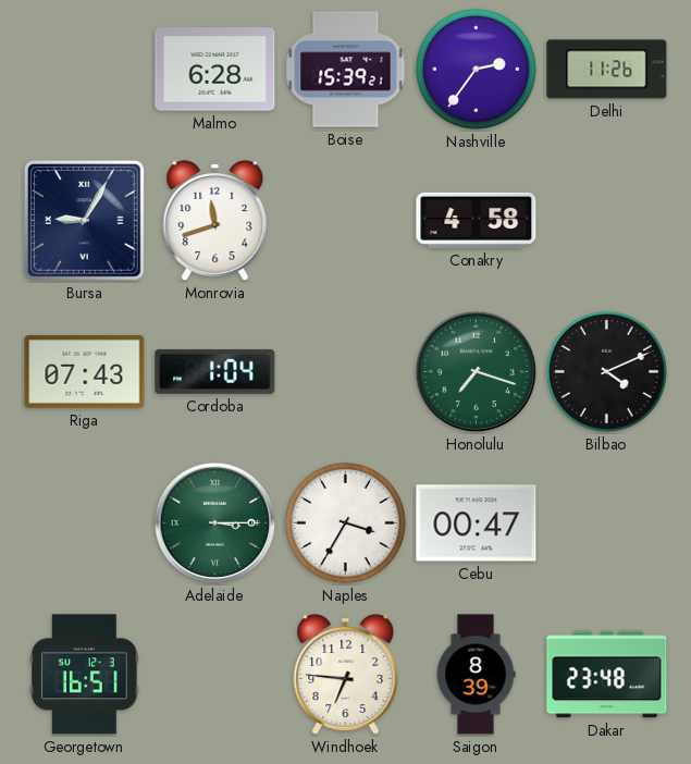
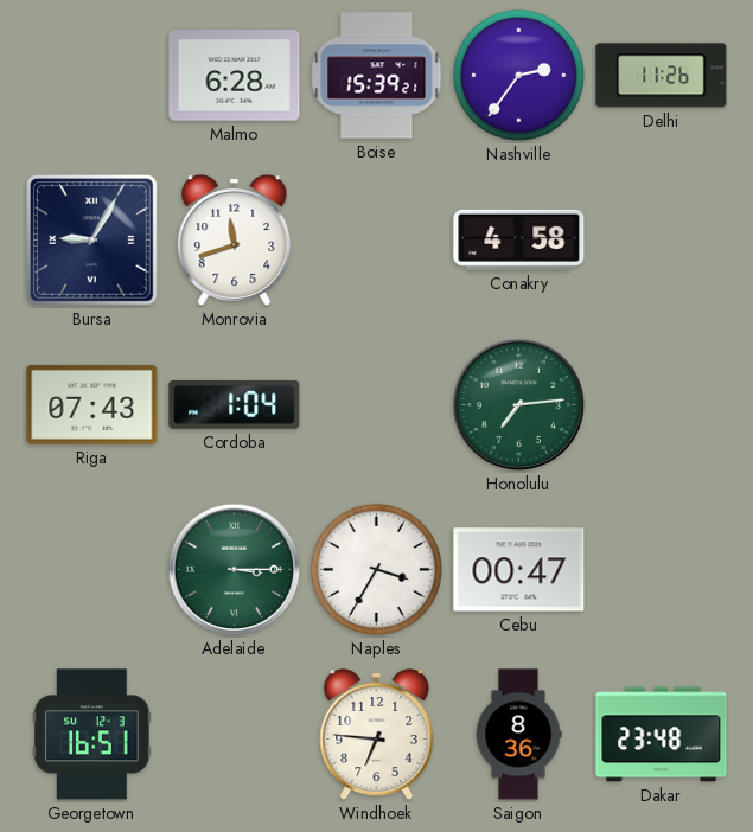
Honolulu: 7:18 -> 7:14 (519, 405)
Bilbao: 4:11 -> none (606, 371)
Saigon: 8:39 -> 8:36 (518, 735)
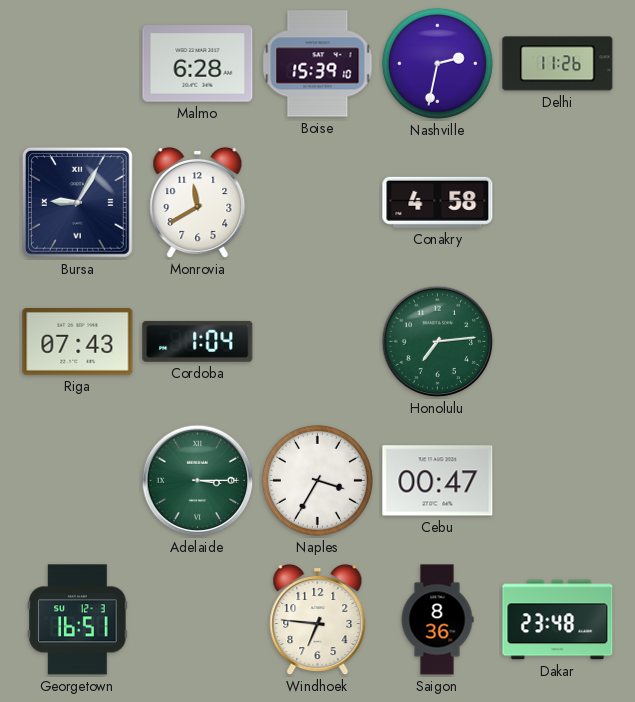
Boise: 15:39:21 -> 15:39:10 (318, 64)
Nashville: 2:36 -> 2:32 (437, 63)
Monrovia: 11:42 -> 11:40 (198, 203)
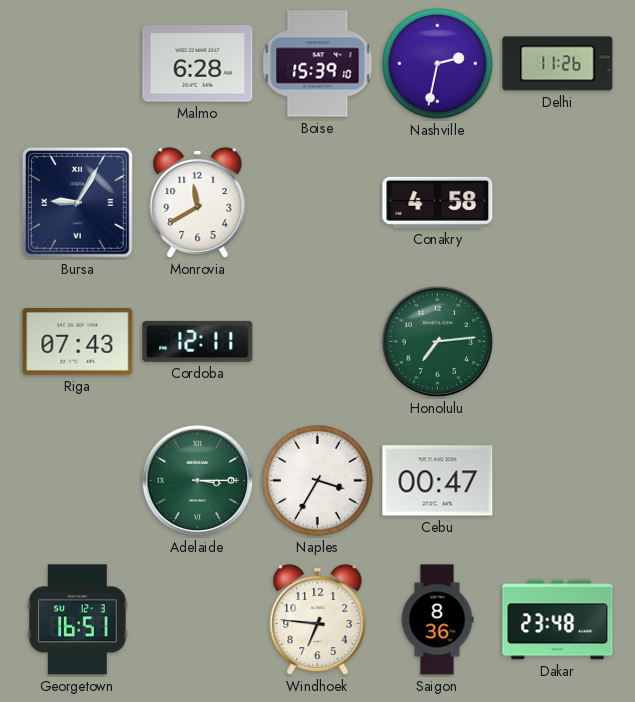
Cordoba: 1:04 -> 12:11 (198, 341)
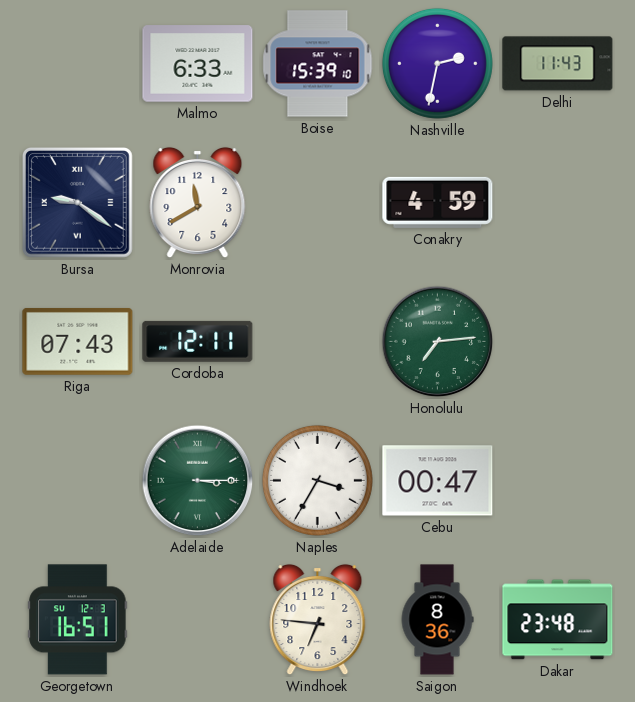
Malmo: 6:28 -> 6:33 (198, 64)
Delhi: 11:26 -> 11:43 (558, 64)
Bursa: 9:05 -> 9:21 (78, 203)
Conakry: 4:58 -> 4:59 (438, 202)
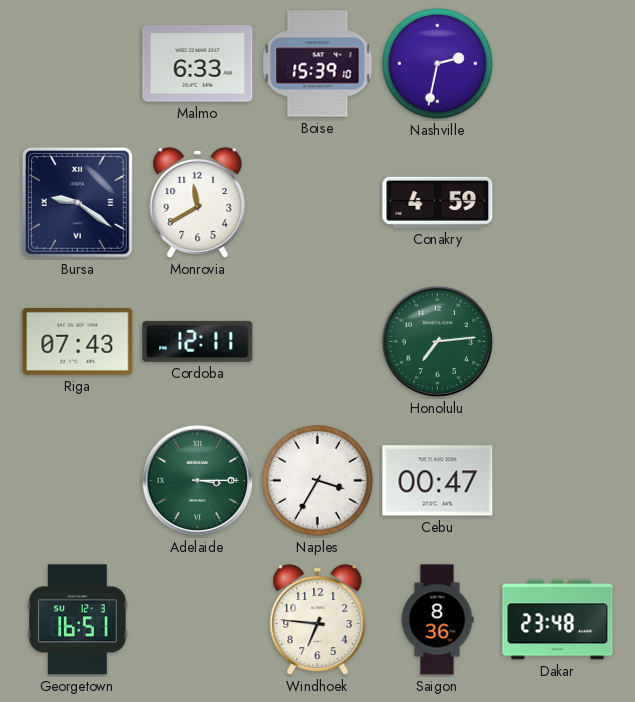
Delhi: 11:43 -> none (558, 64)
